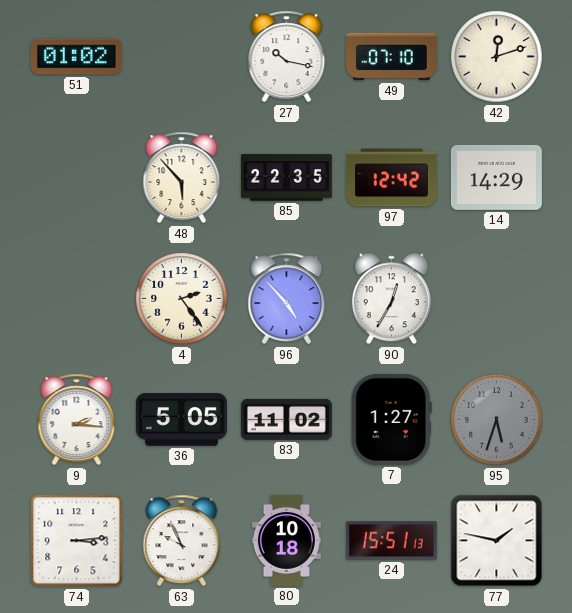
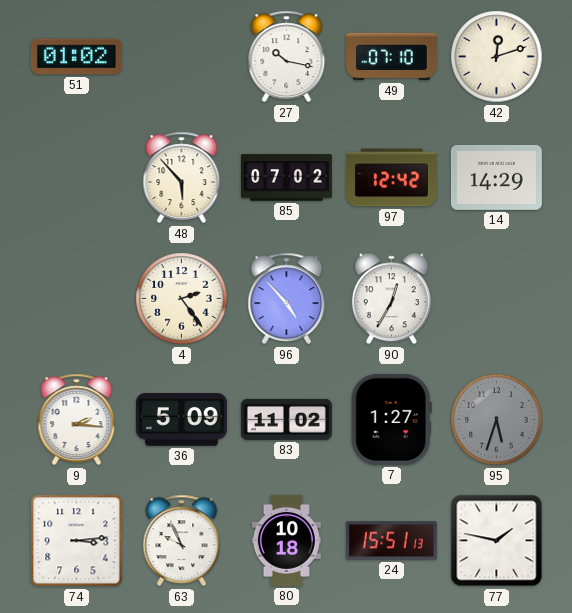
85: 22:35 -> 07:02 (286, 178)
36: 5:05 -> 5:09 (181, 420)
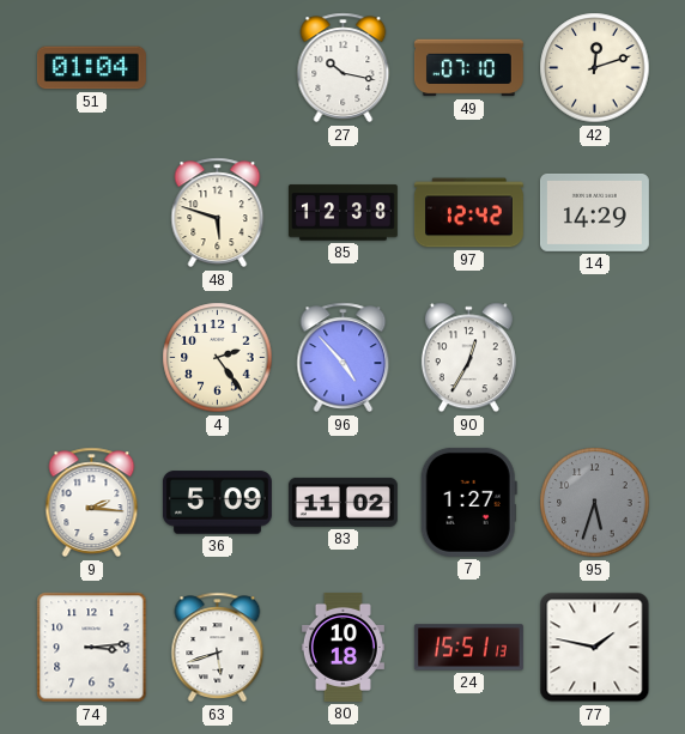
51: 01:02 -> 01:04 (91, 68)
48: 5:53 -> 5:48 (218, 213)
85: 07:02 -> 12:38 (342, 213)
63: 9:56 -> 5:42 (218, 648)
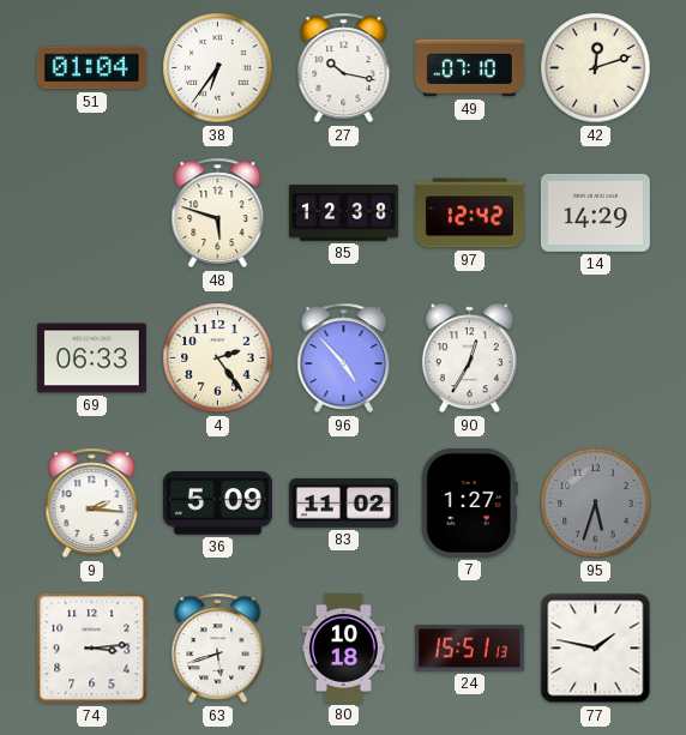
38: none -> 6:36 (218, 68)
69: none -> 06:33 (91, 359)
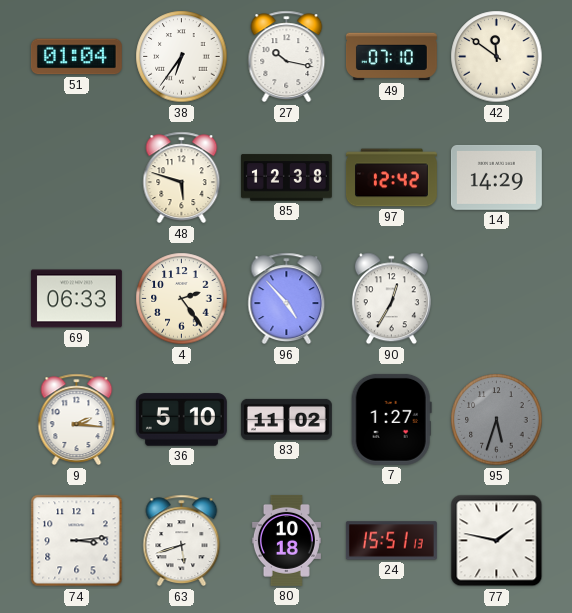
42: 12:12 -> 11:51 (497, 57)
36: 5:09 -> 5:10 (181, 420)
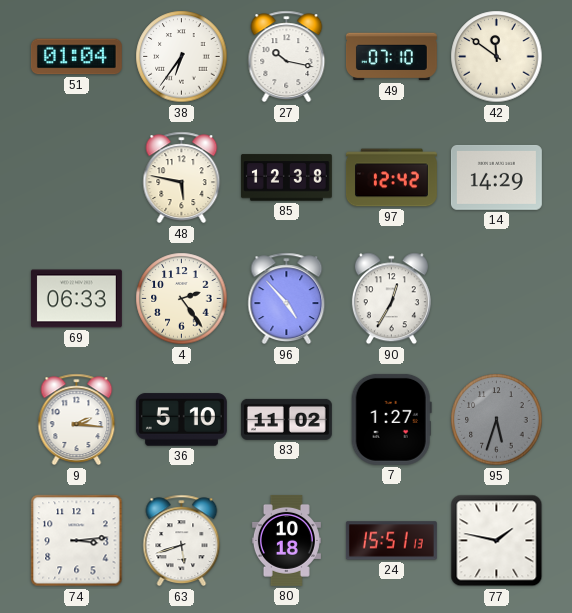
48: 5:48 -> 5:47 (182, 178)
